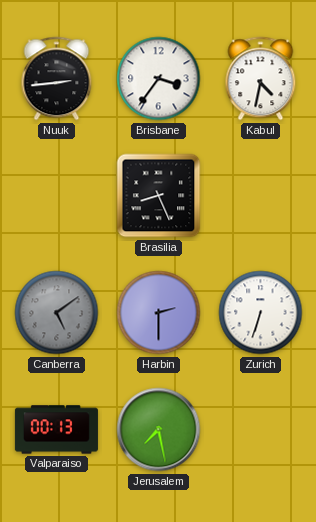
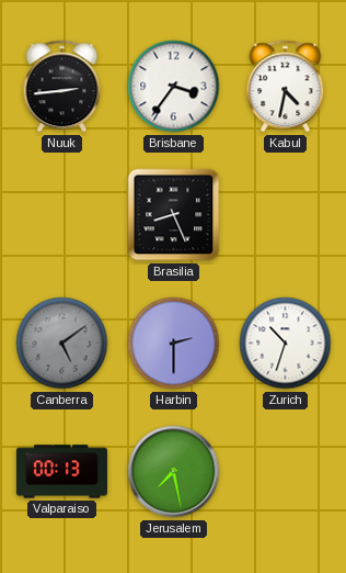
Zurich: 6:33 -> 10:33 (286, 344)
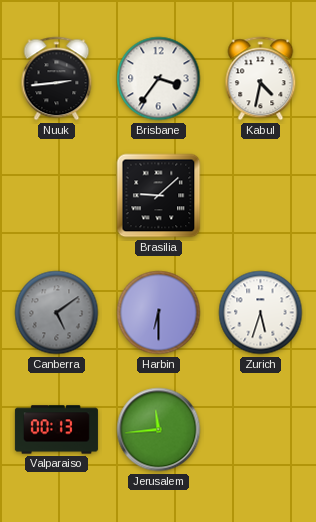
Brasilia: 8:26 -> 9:08 (159, 196)
Harbin: 2:30 -> 6:30 (159, 313)
Zurich: 10:33 -> 5:33 (261, 313)
Jerusalem: 7:28 -> 11:44 (159, 430)
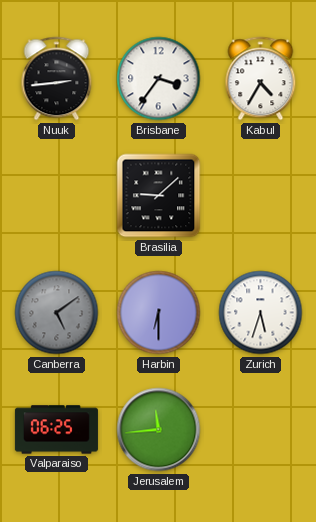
Kabul: 4:32 -> 4:35 (261, 79)
Valparaiso: 00:13 -> 06:25 (56, 430)
